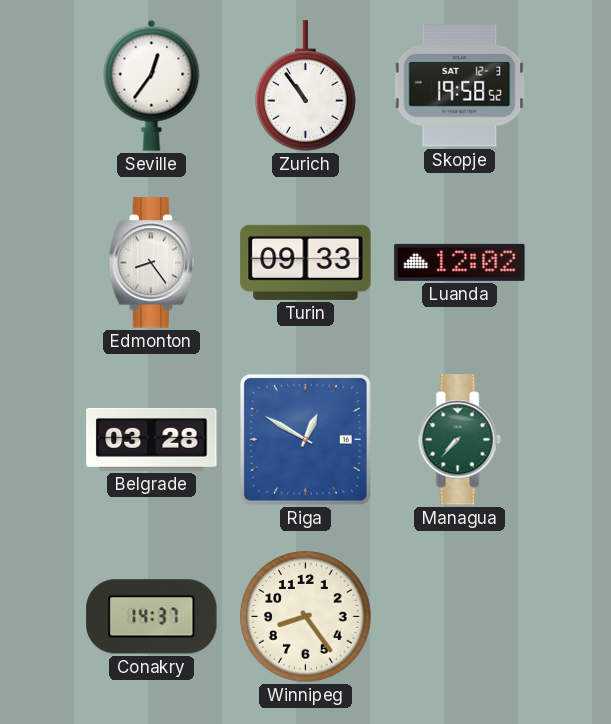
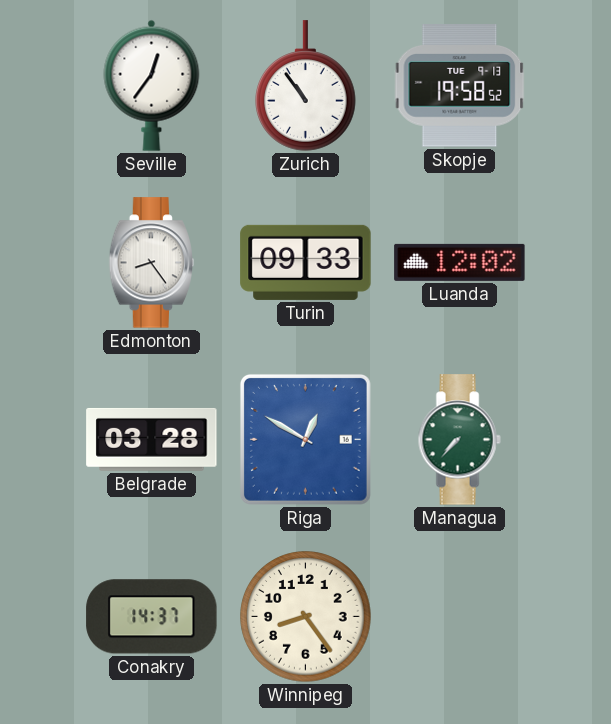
Skopje date: SAT 12-3 -> TUE 9-13 (460, 86)
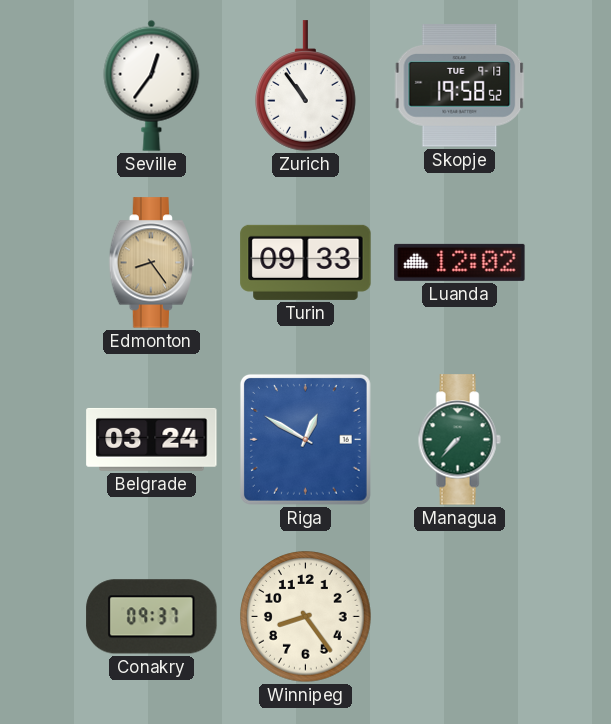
Edmonton dial: white -> champagne (152, 263)
Belgrade: 03:28 -> 03:24 (152, 439)
Conakry: 14:37 -> 09:37 (152, 617)
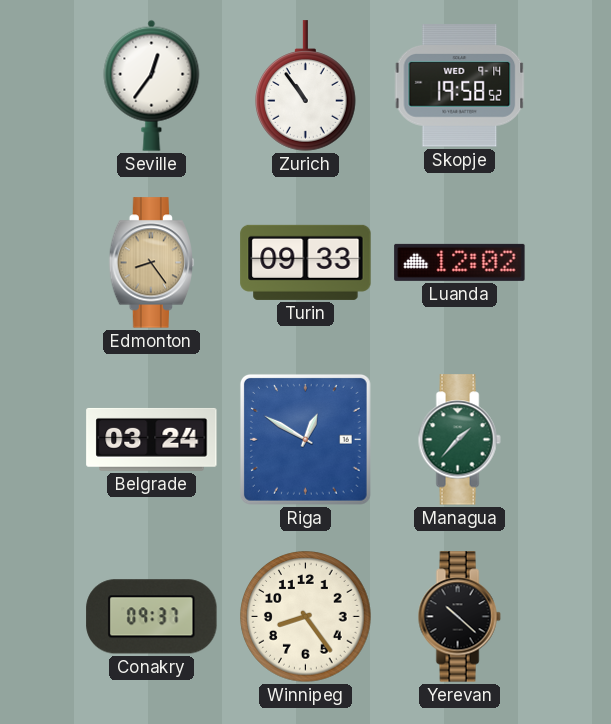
Skopje date: TUE 9-13 -> WED 9-14 (460, 86)
Managua: 7:37 -> 1:37 (459, 440)
Yerevan: none -> 10:22 (459, 617)
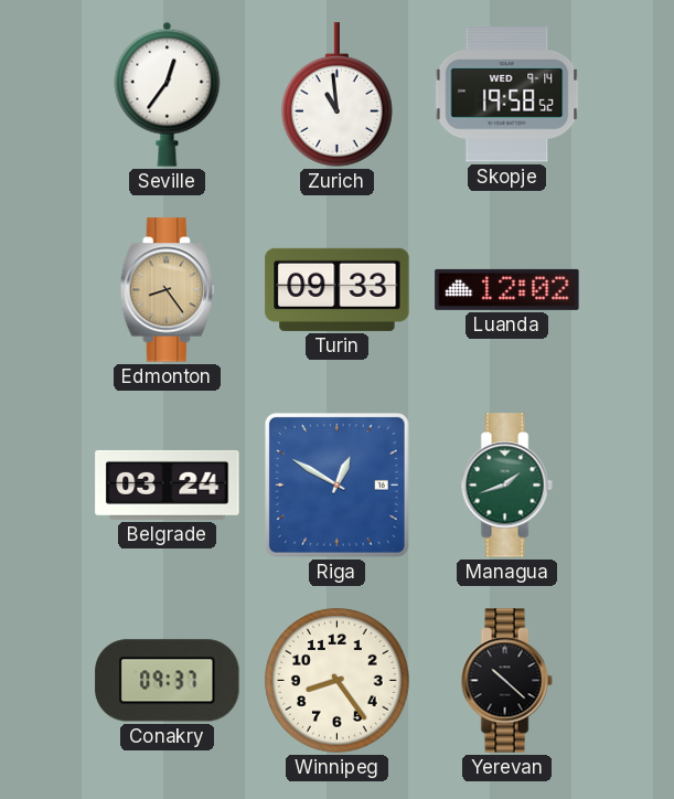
Zurich: 10:54 -> 10:59 (338, 95)
Managua: 1:37 -> 1:42 (506, 486)
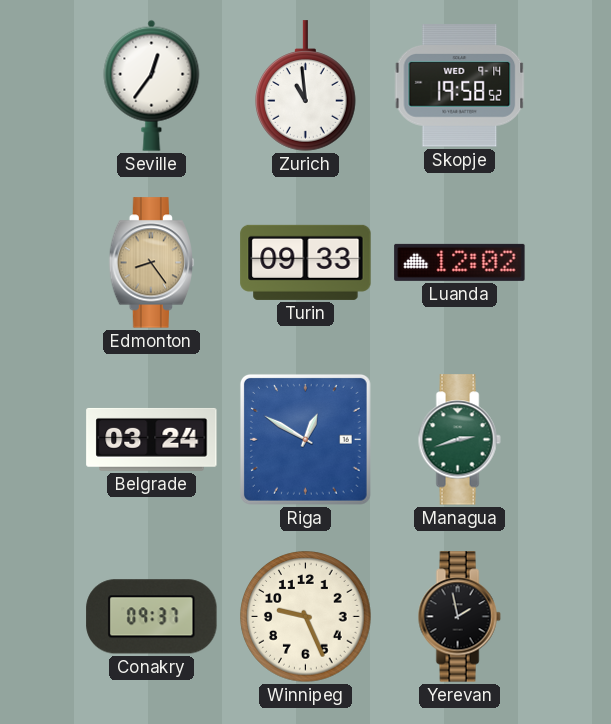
Managua: 1:42 -> 2:42 (459, 440)
Winnipeg: 8:24 -> 9:26 (306, 617)
Yerevan: 10:22 -> 1:58 (459, 617)
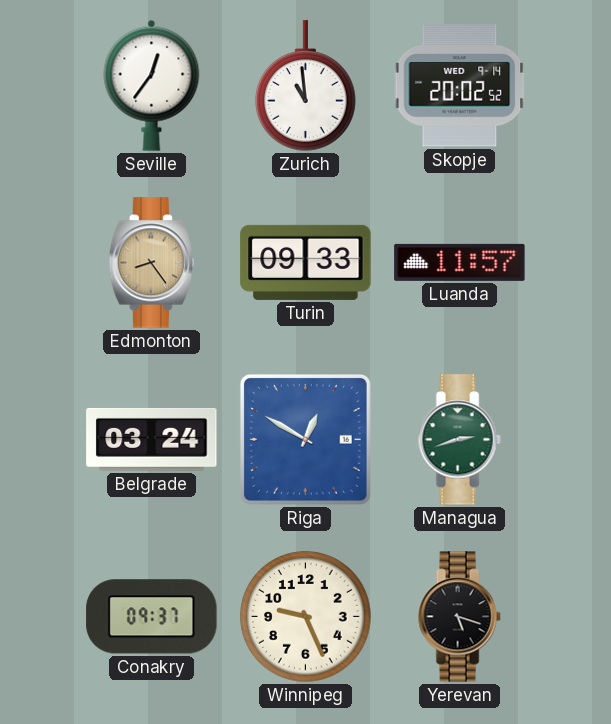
Skopje: 19:58 -> 20:02 (460, 86)
Luanda: 12:02 -> 11:57 (460, 262)
Yerevan: 1:58 -> 5:18 (459, 617)
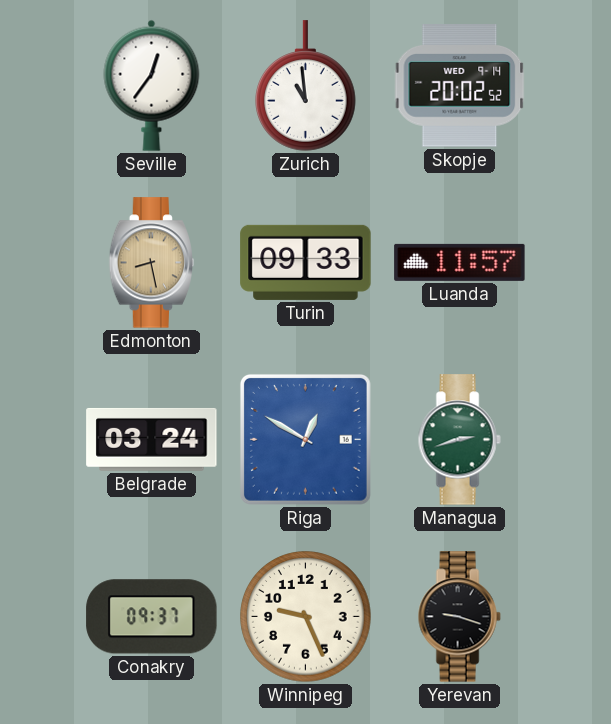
Edmonton: 8:24 -> 8:28 (152, 263)
Yerevan: 5:18 -> 9:18 (459, 617)
